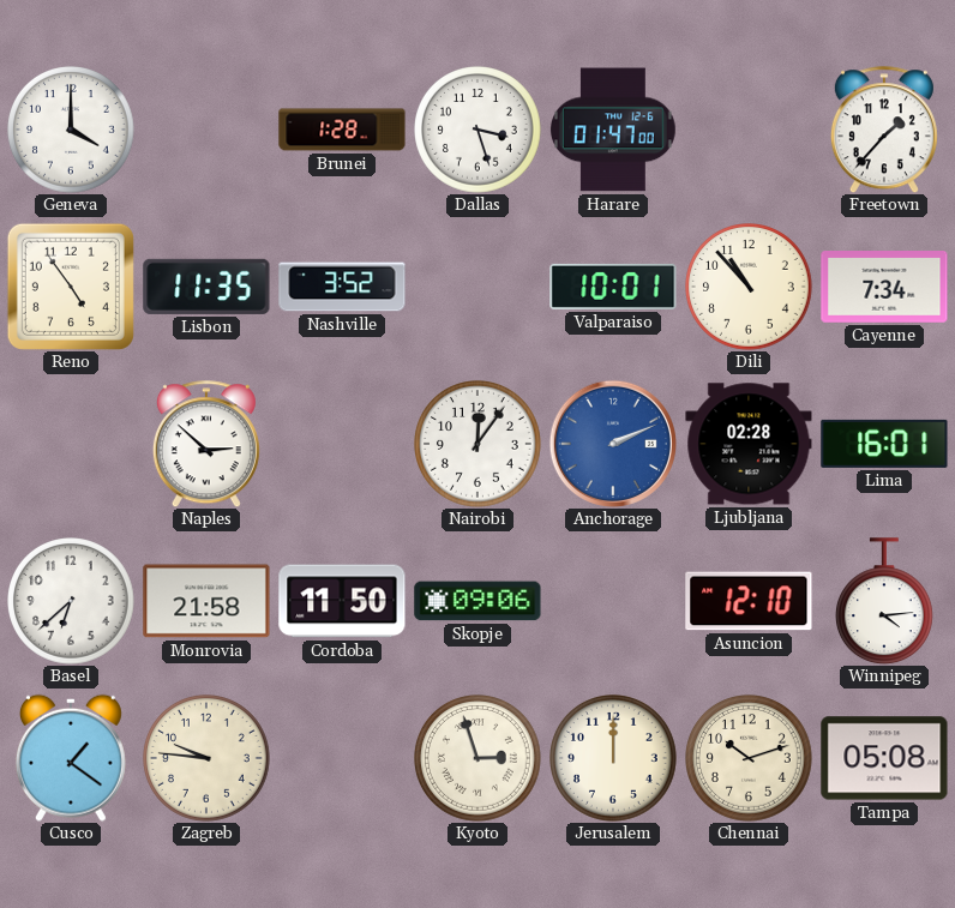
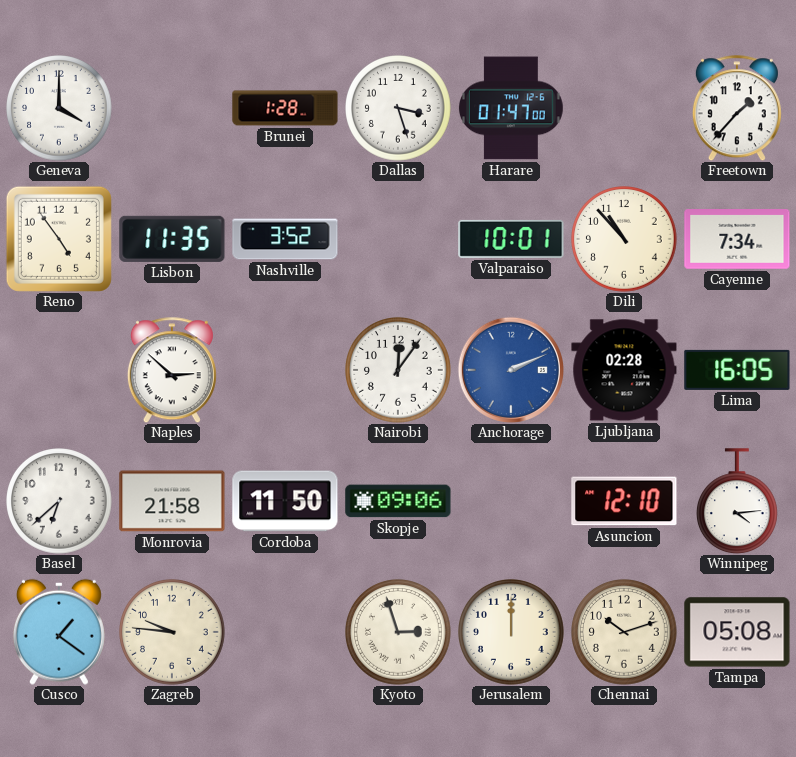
Lima: 16:01 -> 16:05 (737, 370)
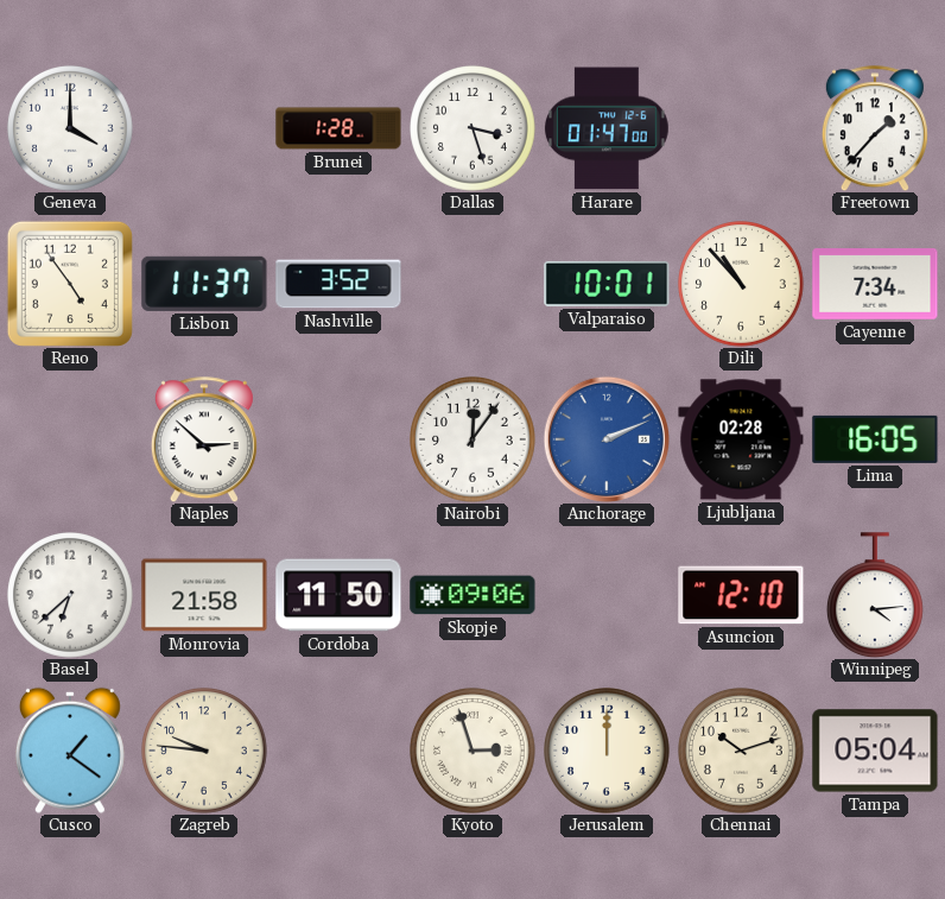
Lisbon: 11:35 -> 11:37 (204, 284)
Tampa: 05:08 -> 05:04 (875, 751)
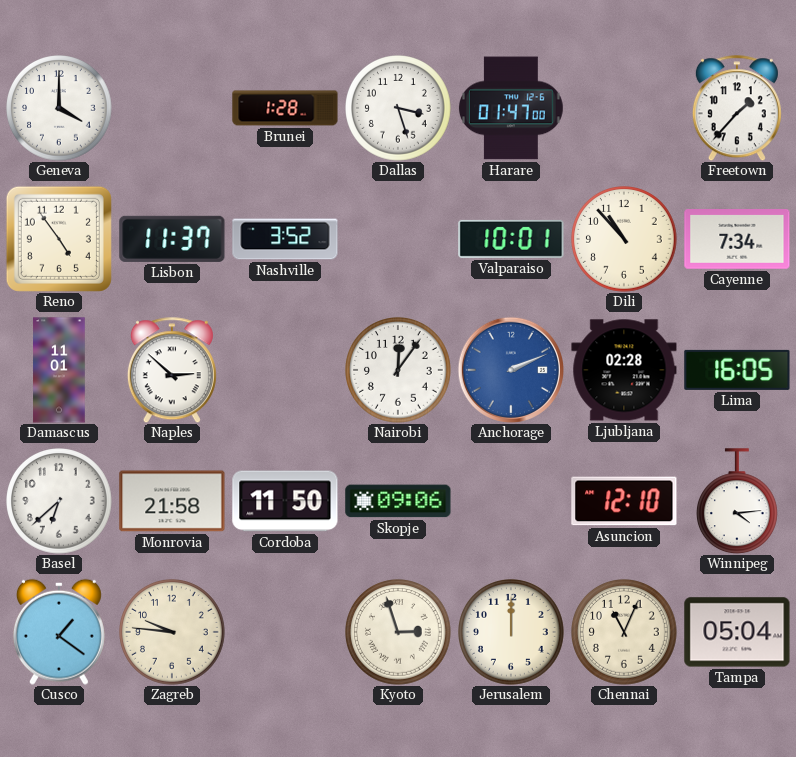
Damascus: none -> 11:01 (59, 370)
Chennai: 10:12 -> 11:04 (625, 633)
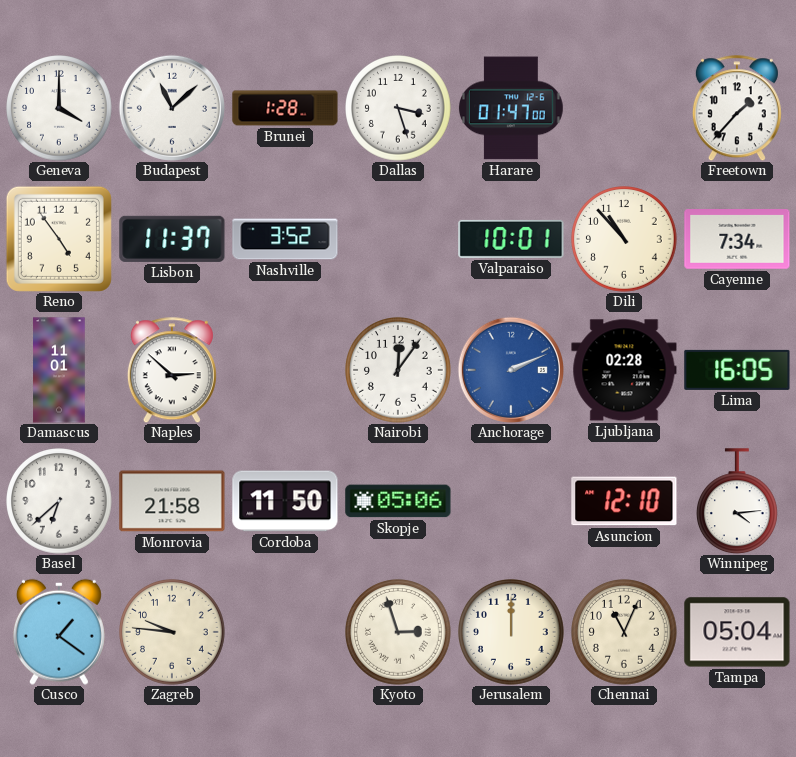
Budapest: none -> 11:08 (172, 108)
Skopje: 09:06 -> 05:06 (398, 501)
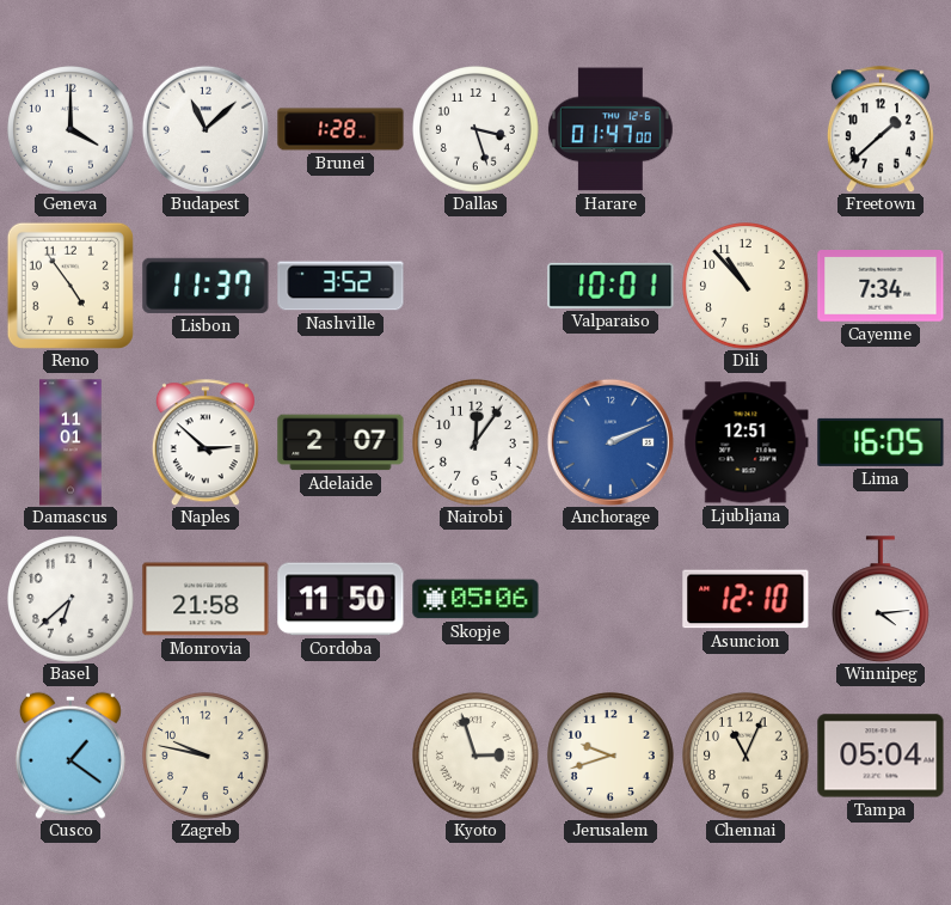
Freetown: 1:37 -> 1:38 (881, 129)
Adelaide: none -> 2:07 (340, 442)
Ljubljana: 02:28 -> 12:51 (746, 442)
Zagreb: 9:46 -> 9:47 (207, 757)
Jerusalem: 12:00 -> 9:42 (612, 757)
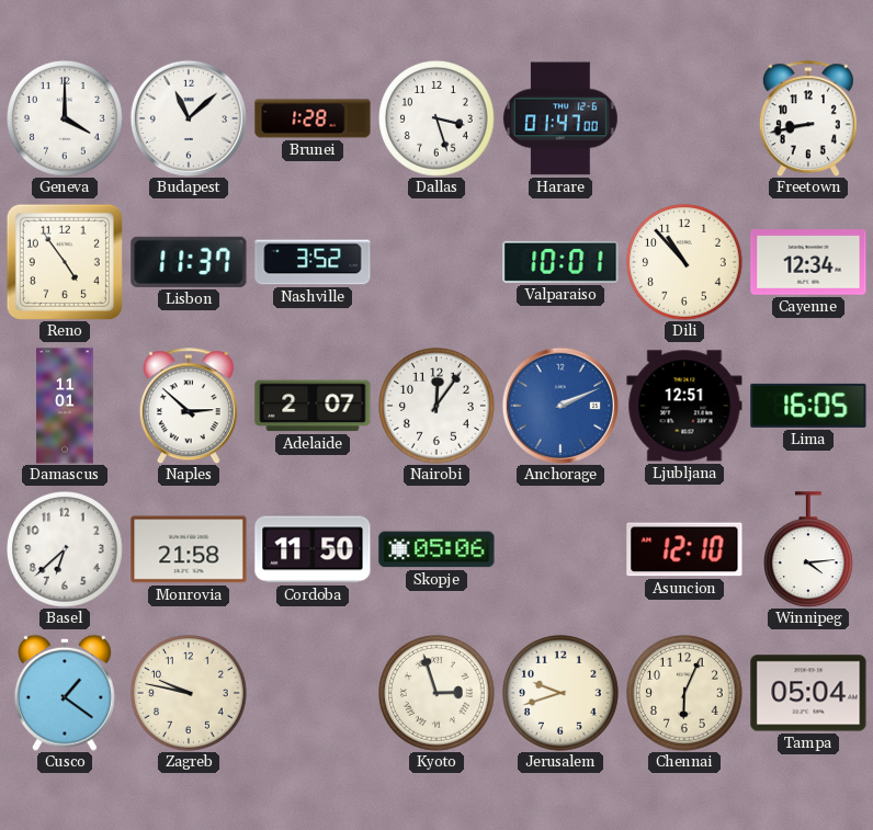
Freetown: 1:38 -> 8:43 (808, 118)
Cayenne: 7:34 -> 12:34 (808, 262)
Chennai: 11:04 -> 6:04 (685, 694)
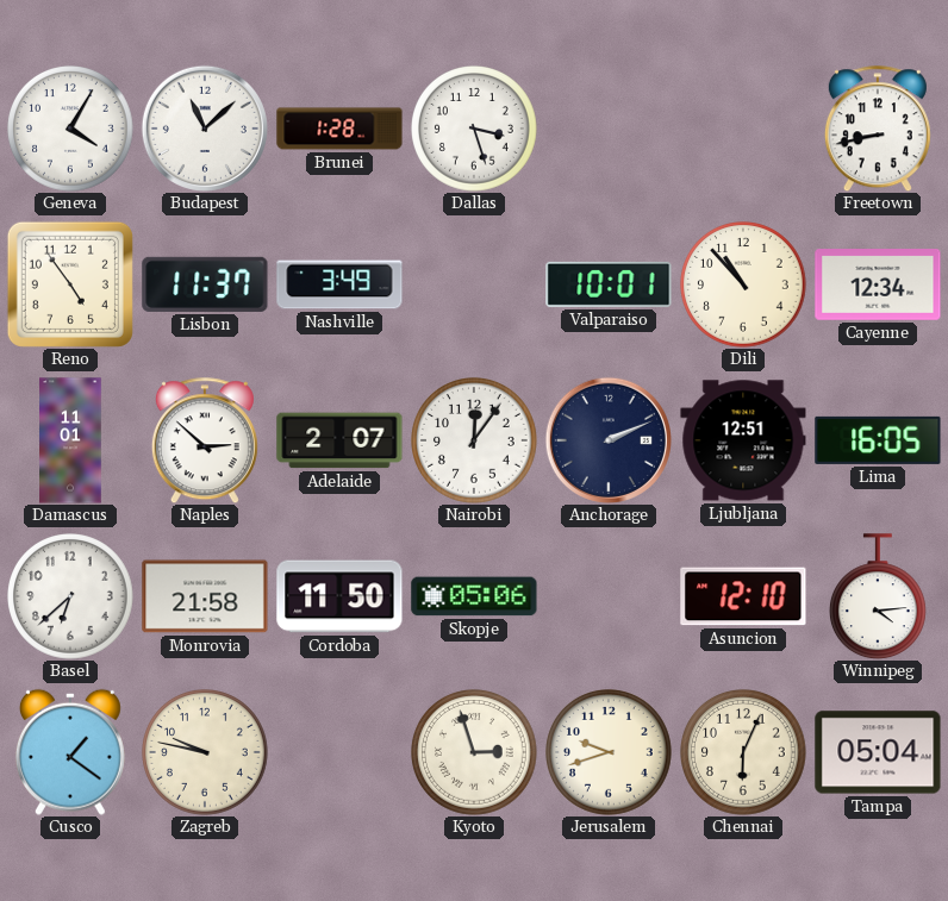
Geneva: 4:00 -> 4:05 (71, 130)
Harare: 01:47 -> none (560, 118)
Nashville: 3:52 -> 3:49 (339, 284)
Anchorage dial: blue -> navy (609, 440)
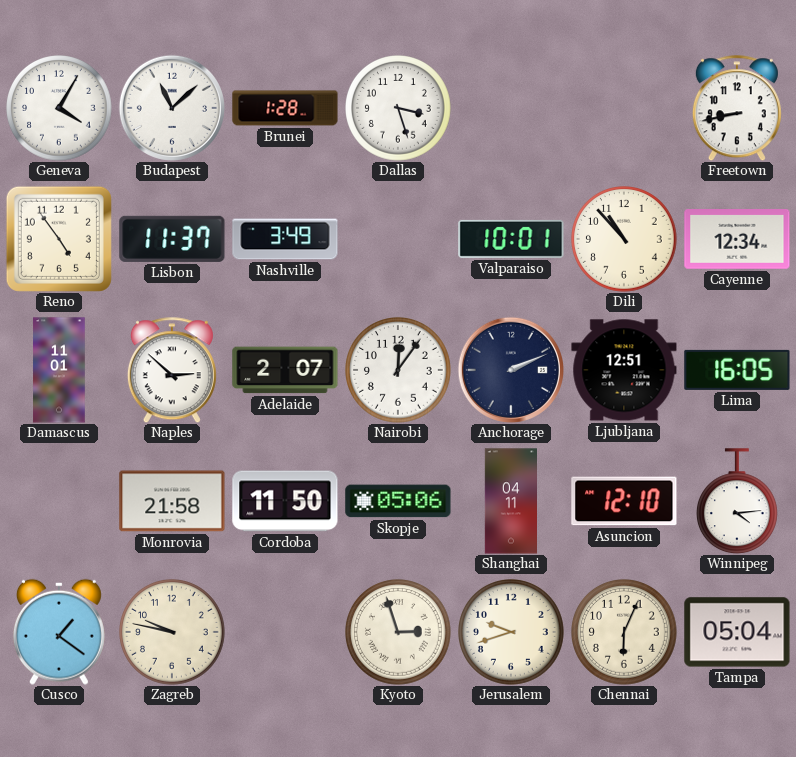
Basel: 6:38 -> none (71, 597)
Shanghai: none -> 04:11 (510, 501)
